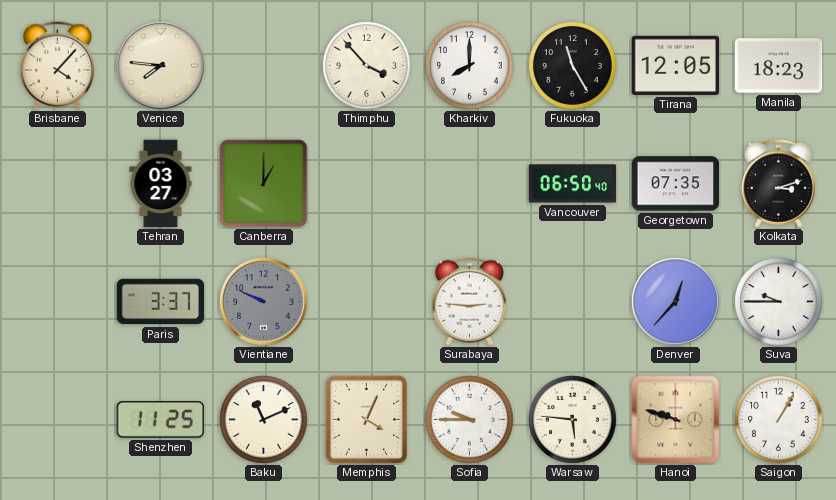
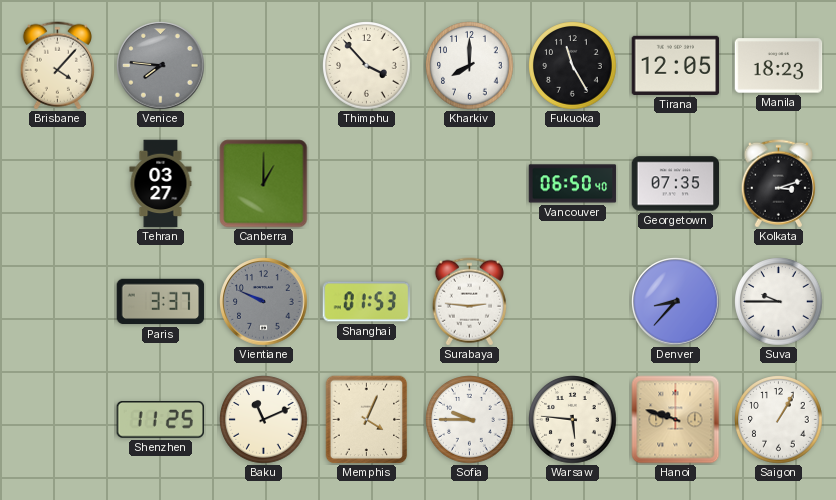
Venice dial: cream -> grey (161, 66)
Shanghai: none -> 01:53 (367, 302)
Denver: 12:37 -> 8:37 (676, 302)
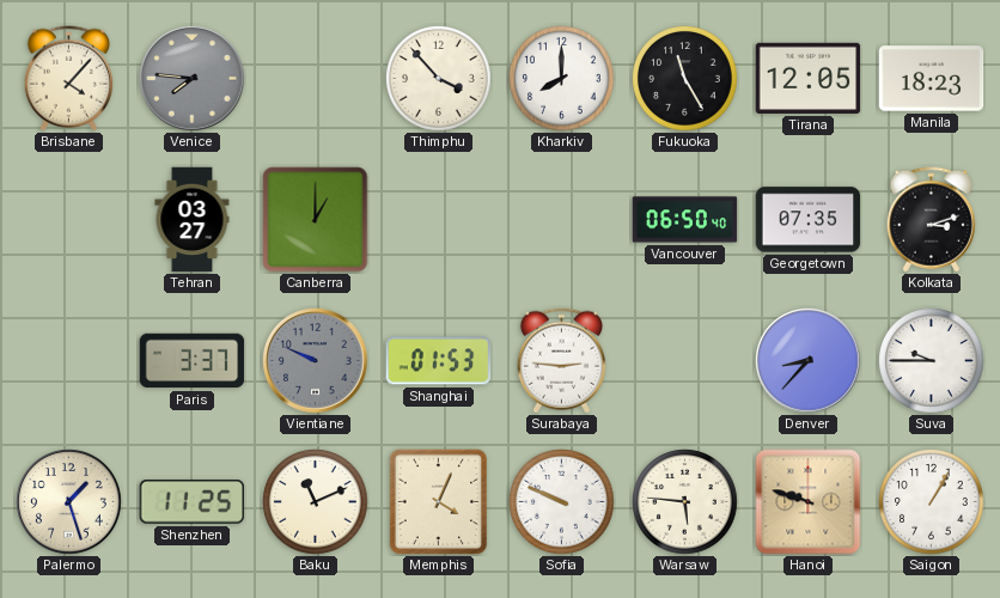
Palermo: none -> 1:27 (69, 502)
Sofia: 9:45 -> 9:49 (562, 502)
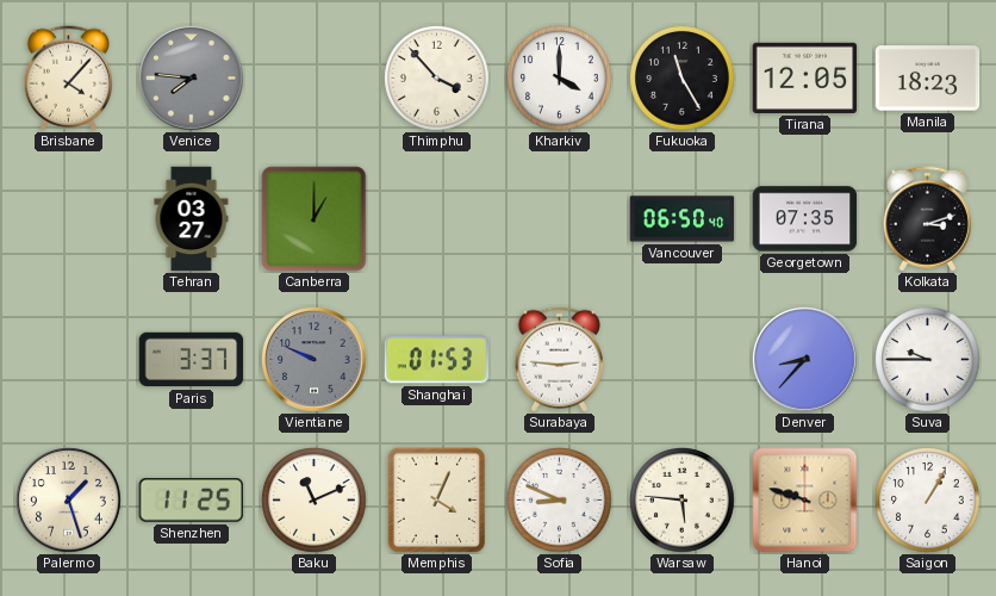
Kharkiv: 8:00 -> 4:00 (560, 79)
Sofia: 9:49 -> 8:49 (560, 501)
